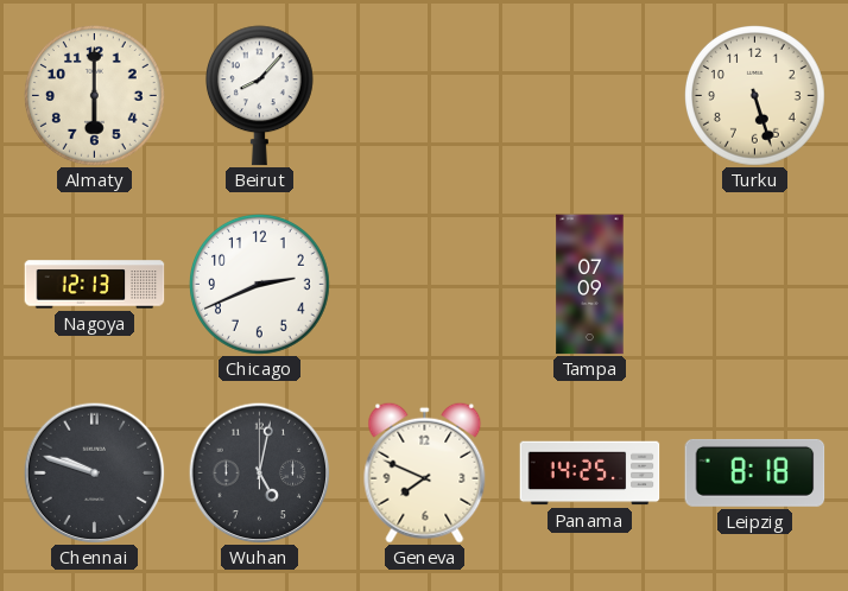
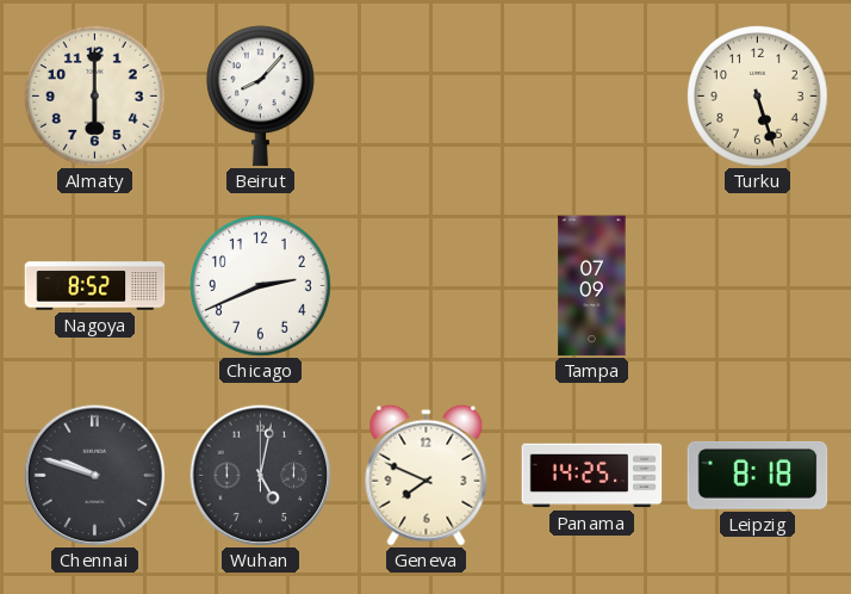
Nagoya: 12:13 -> 8:52 (95, 286)
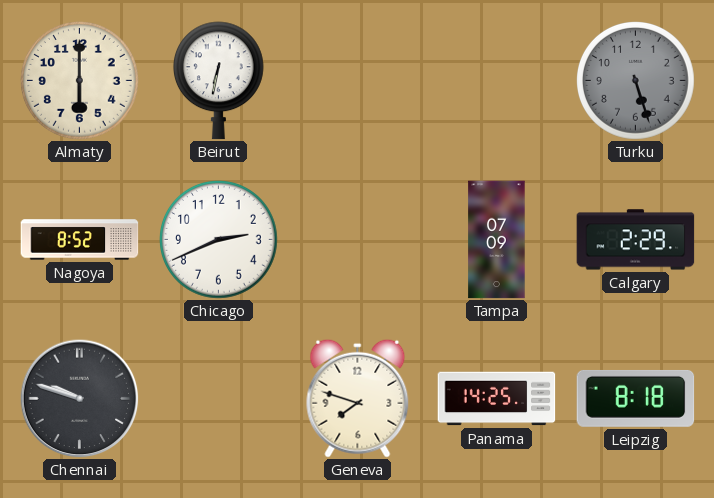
Beirut: 8:07 -> 6:32 (218, 81)
Turku dial: cream -> grey (636, 81)
Calgary: none -> 2:29 (636, 240)
Wuhan: 5:02 -> none (260, 475)
Geneva: 7:49 -> 7:48 (358, 398)
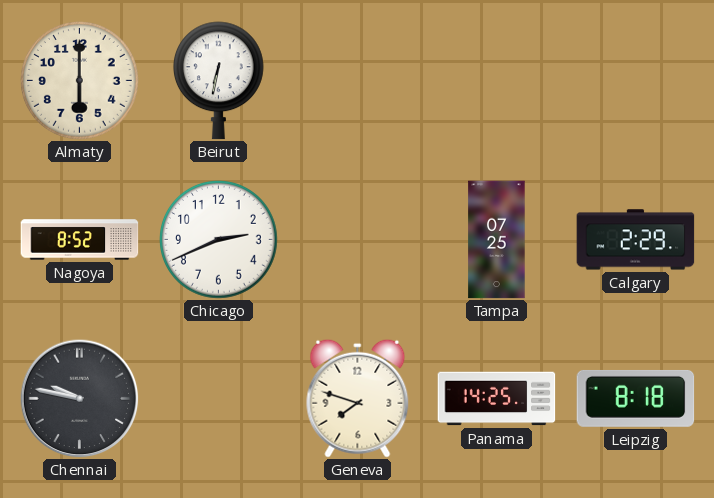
Turku: 5:27 -> none (636, 81)
Tampa: 07:09 -> 07:25 (497, 240)
Chennai: 9:48 -> 9:47 (79, 398)
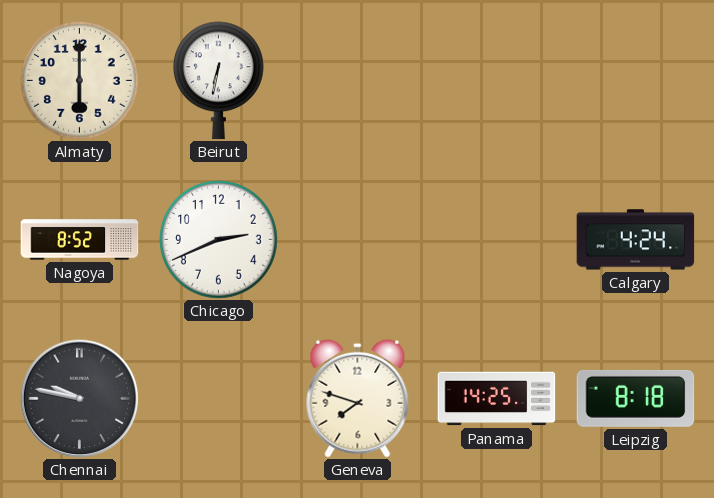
Tampa: 07:25 -> none (497, 240)
Calgary: 2:29 -> 4:24 (636, 240)
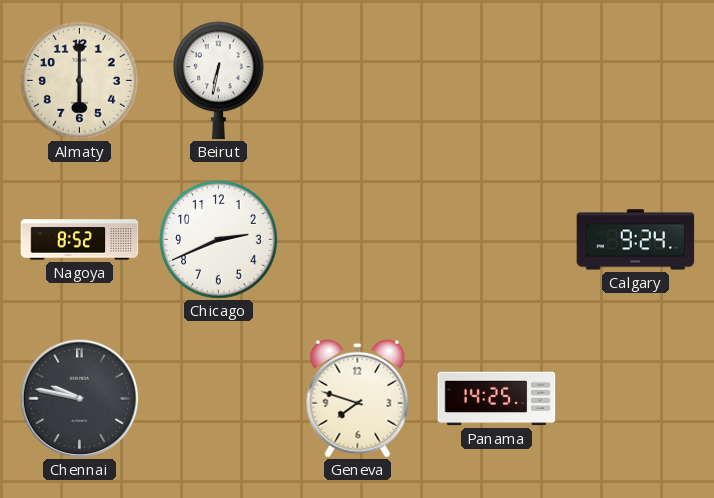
Calgary: 4:24 -> 9:24 (636, 240)
Leipzig: 8:18 -> none (636, 398)
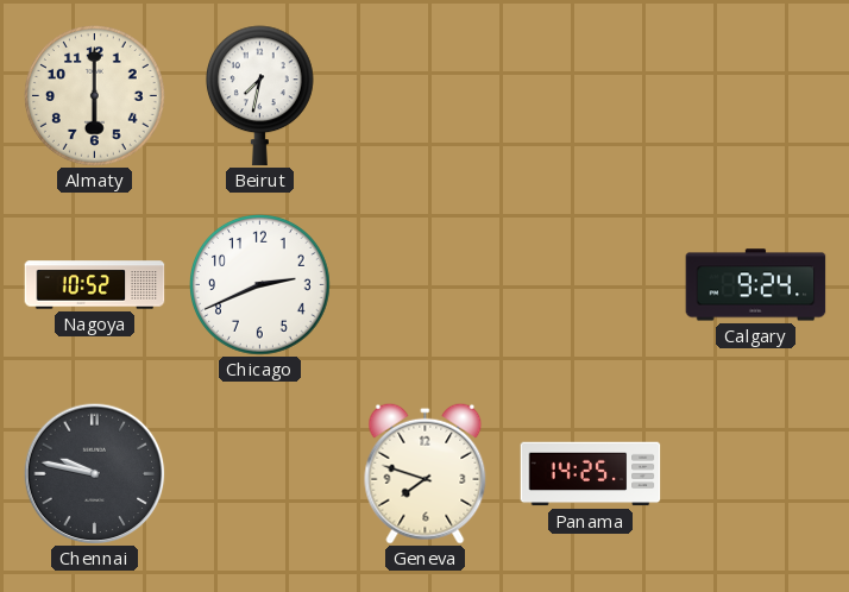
Beirut: 6:32 -> 7:32 (259, 96)
Nagoya: 8:52 -> 10:52 (95, 285)
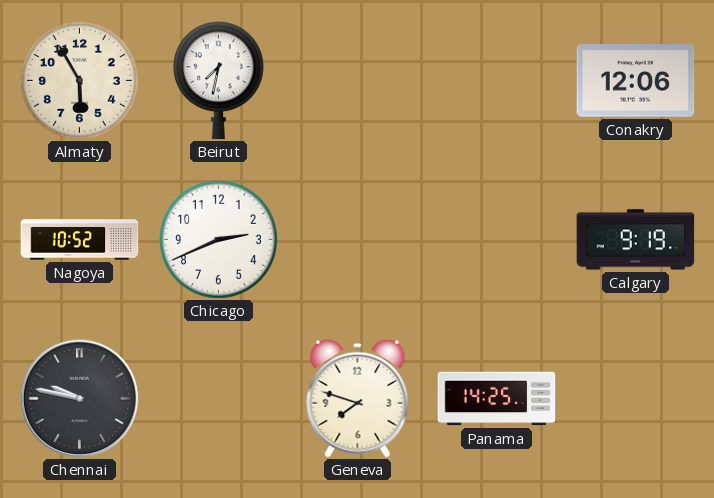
Almaty: 6:00 -> 5:55 (80, 81)
Conakry: none -> 12:06 (636, 81)
Calgary: 9:24 -> 9:19 (636, 240)
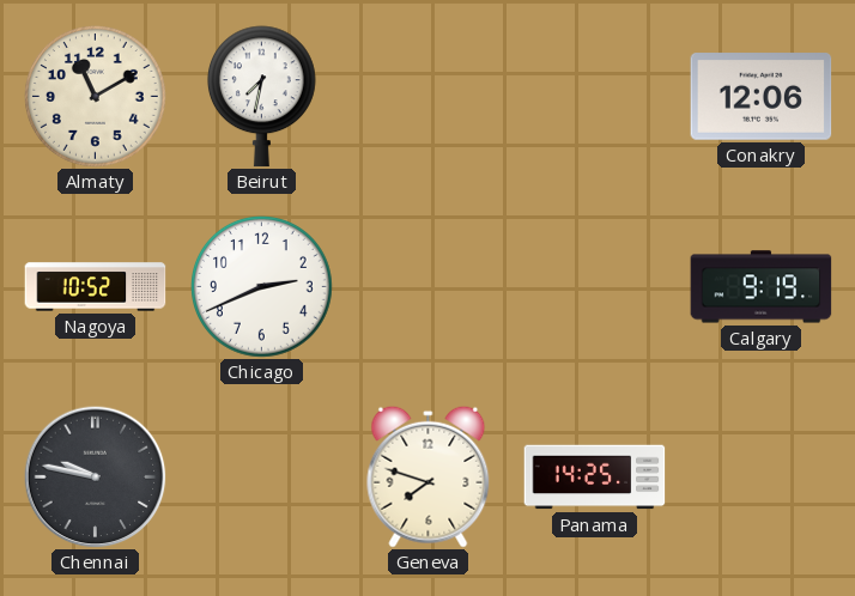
Almaty: 5:55 -> 11:10 (96, 97)
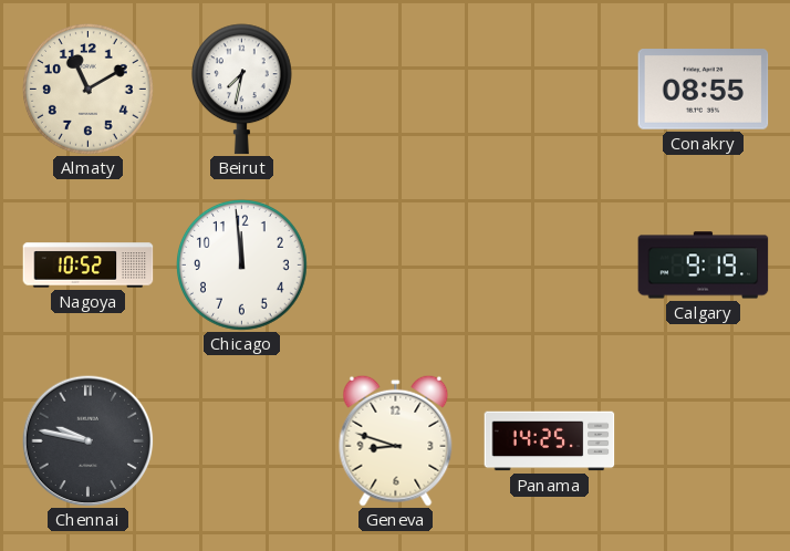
Conakry: 12:06 -> 08:55 (704, 90)
Chicago: 2:41 -> 11:59 (242, 266)
Geneva: 7:48 -> 8:48 (396, 440)
